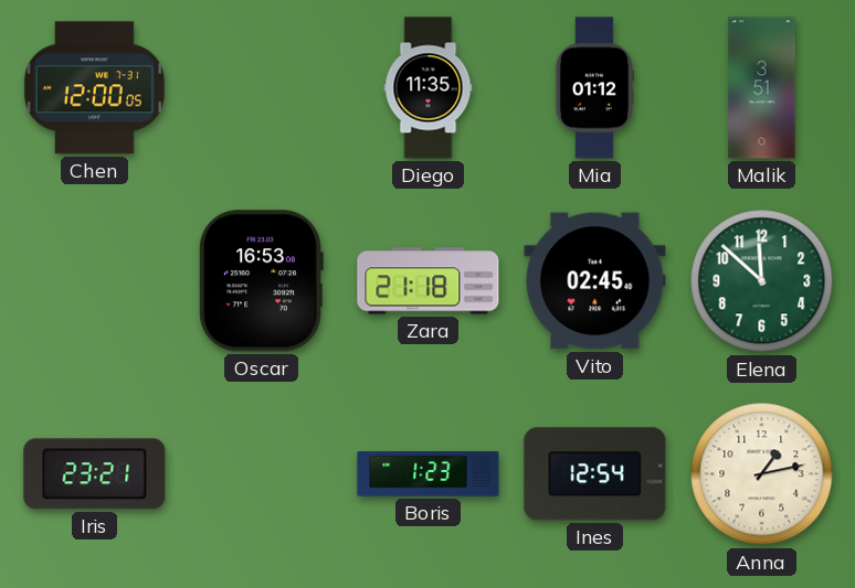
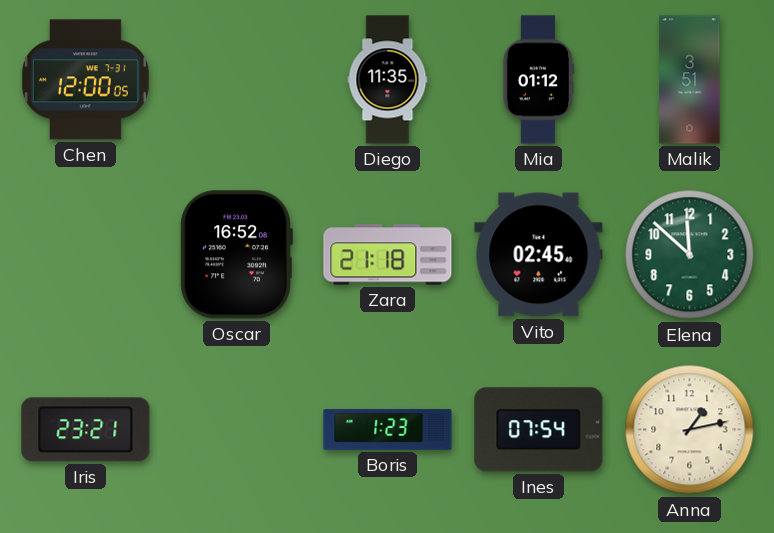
Oscar: 16:53 -> 16:52 (236, 255)
Ines: 12:54 -> 07:54 (539, 430)
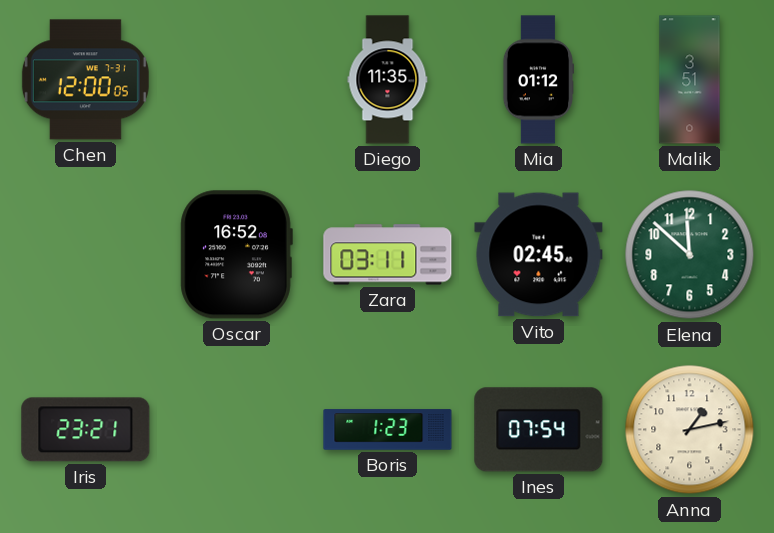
Zara: 21:18 -> 03:11 (388, 255)
